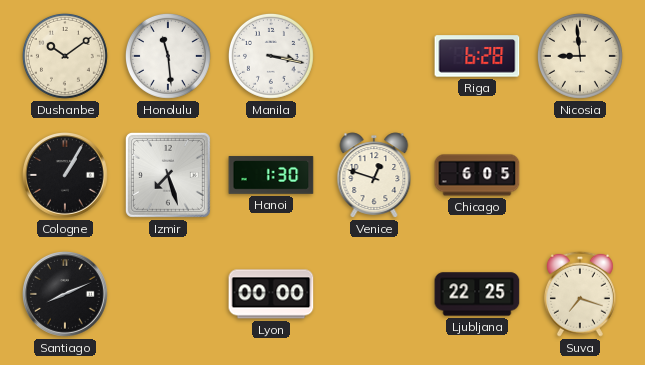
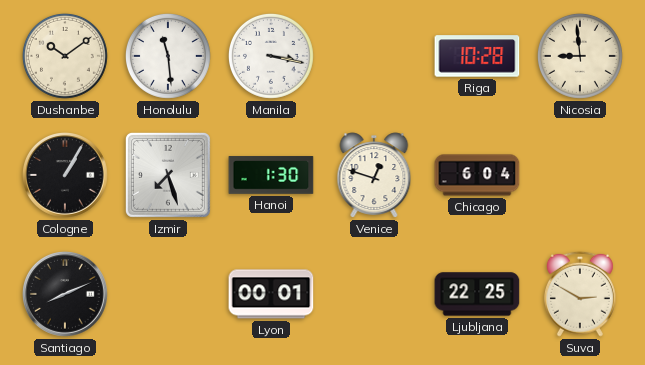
Riga: 6:28 -> 10:28 (477, 56)
Chicago: 6:05 -> 6:04 (477, 175)
Lyon: 00:00 -> 00:01 (271, 294)
Suva: 7:18 -> 2:50 (580, 294)
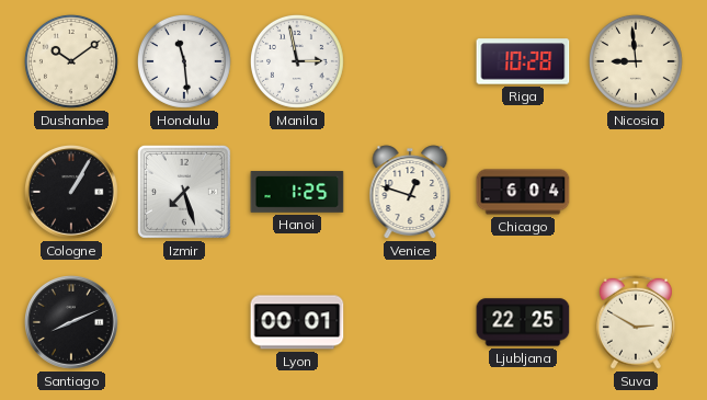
Manila: 3:17 -> 2:58 (297, 61)
Hanoi: 1:30 -> 1:25 (297, 192)
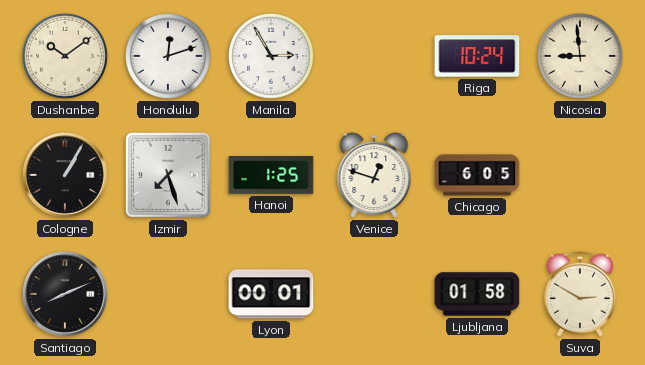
Honolulu: 11:29 -> 12:12 (168, 56)
Manila: 2:58 -> 2:55 (271, 56)
Riga: 10:28 -> 10:24 (477, 56)
Chicago: 6:04 -> 6:05 (477, 175)
Ljubljana: 22:25 -> 01:58 (477, 294)
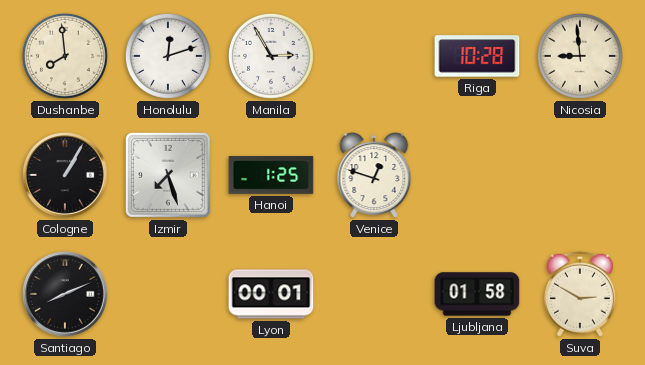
Dushanbe: 10:09 -> 7:59 (65, 56)
Riga: 10:24 -> 10:28 (477, 56)
Chicago: 6:05 -> none (477, 175)
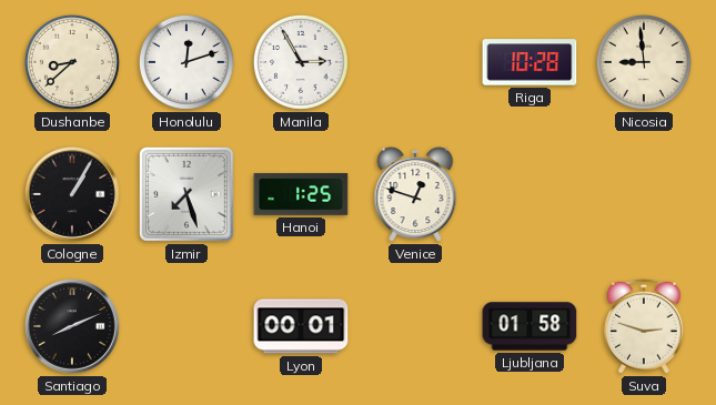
Dushanbe: 7:59 -> 8:38 (72, 62)
Suva: 2:50 -> 2:48 (644, 326)
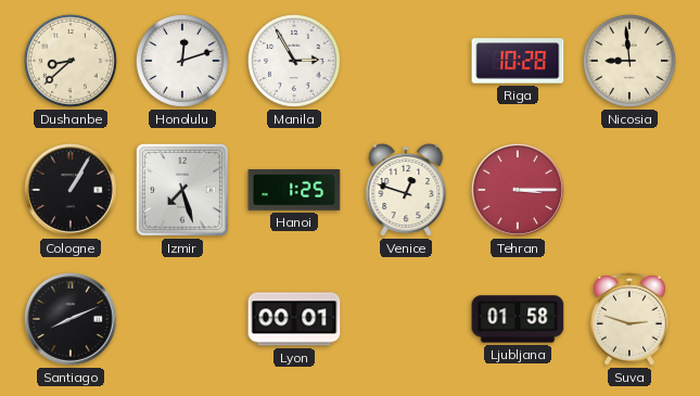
Tehran: none -> 3:15 (519, 191)
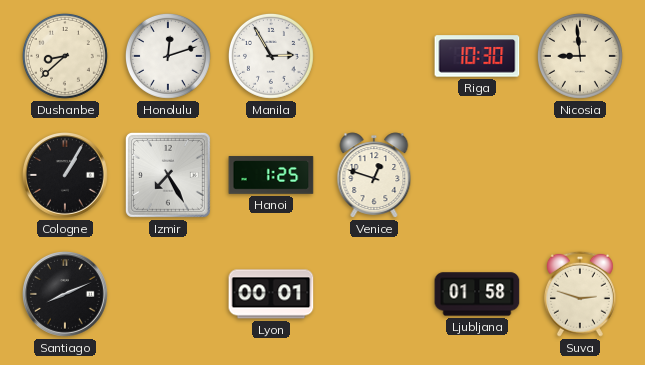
Riga: 10:28 -> 10:30 (477, 56)
Izmir: 7:27 -> 7:25 (168, 175)
Tehran: 3:15 -> none (519, 191)
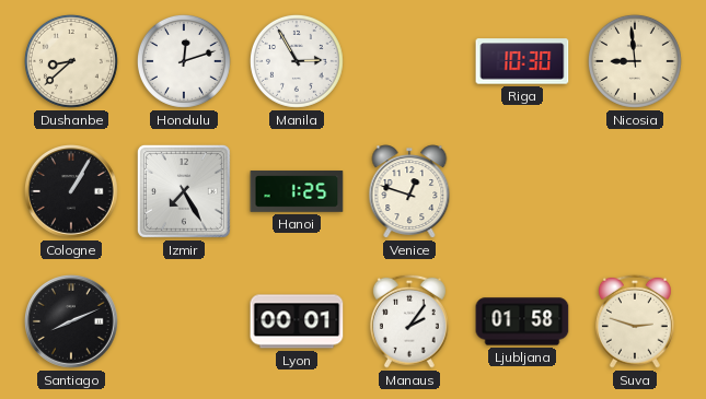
Manaus: none -> 2:06 (409, 321)
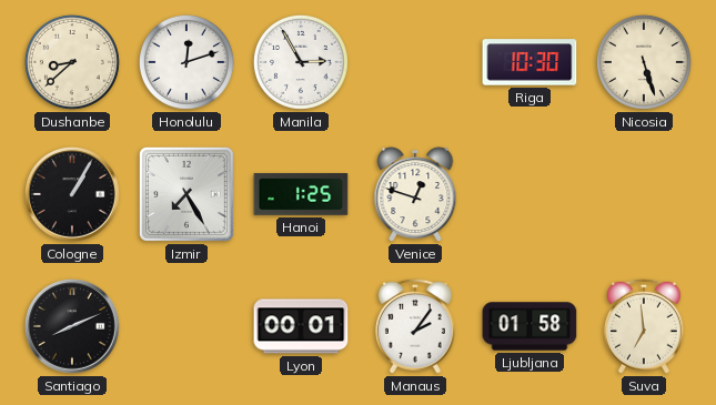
Nicosia: 8:59 -> 5:27 (644, 62)
Suva: 2:48 -> 6:59 (644, 326)
